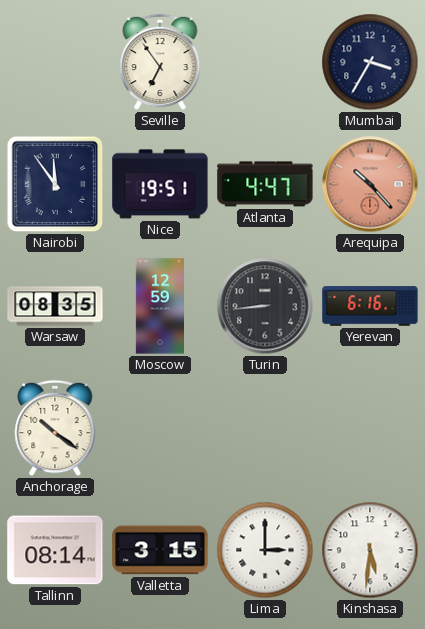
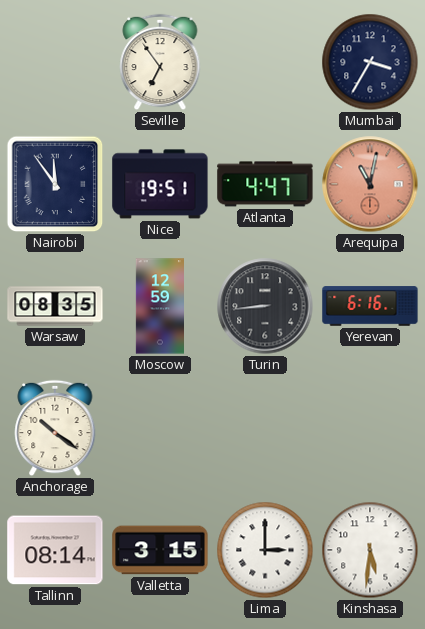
Arequipa: 10:23 -> 11:02 (370, 184)
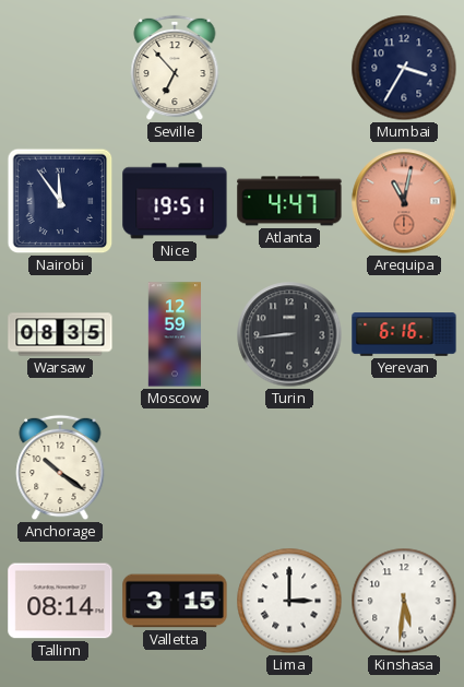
Seville: 6:54 -> 6:53 (175, 68)
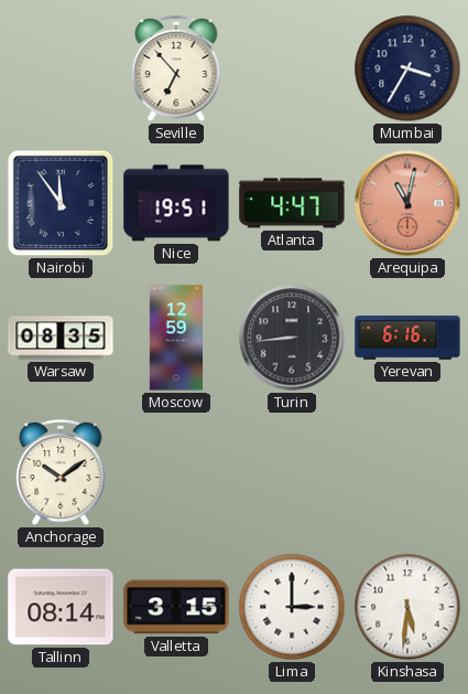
Anchorage: 10:21 -> 10:09 (61, 472)
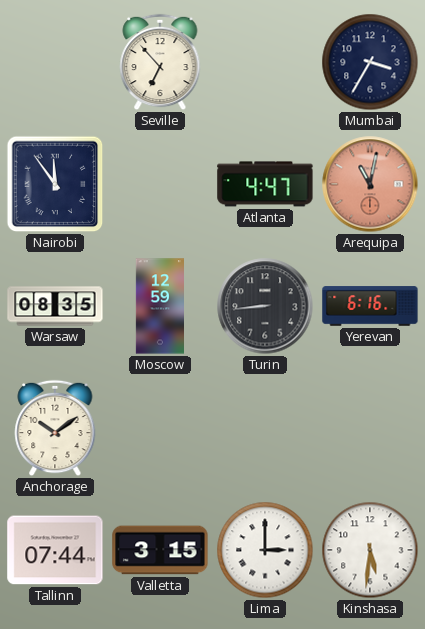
Nice: 19:51 -> none (176, 203)
Tallinn: 08:14 -> 07:44 (55, 550)
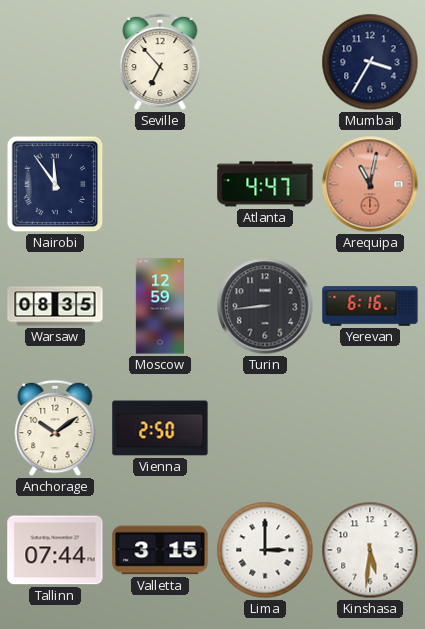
Vienna: none -> 2:50 (160, 428)
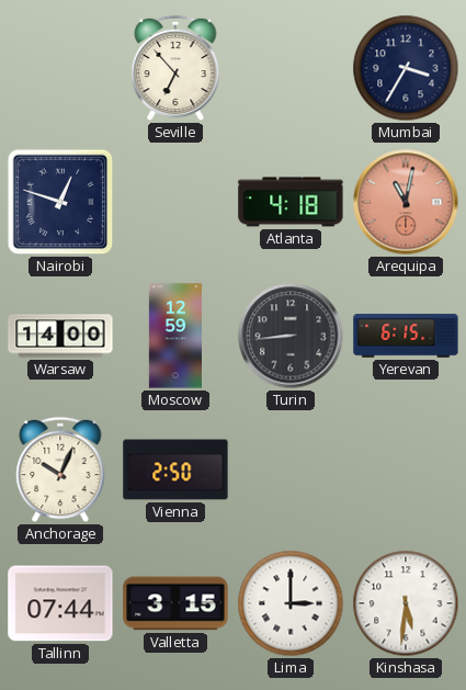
Nairobi: 11:54 -> 12:48 (60, 202)
Atlanta: 4:47 -> 4:18 (291, 202)
Warsaw: 08:35 -> 14:00 (60, 336)
Yerevan: 6:16 -> 6:15 (406, 336)
Anchorage: 10:09 -> 10:04 (60, 470)
